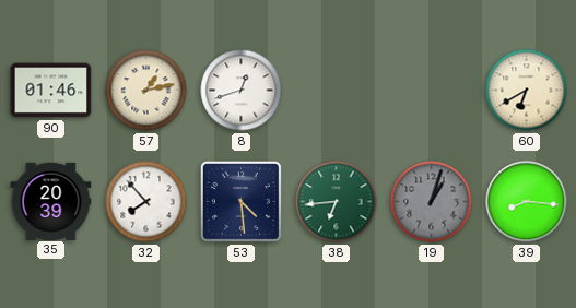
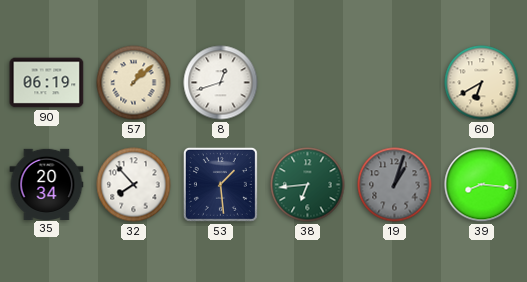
90: 01:46 -> 06:19 (47, 83)
57: 1:13 -> 1:08 (134, 83)
35: 20:39 -> 20:34 (47, 184)
53: 4:29 -> 1:29 (220, 184)
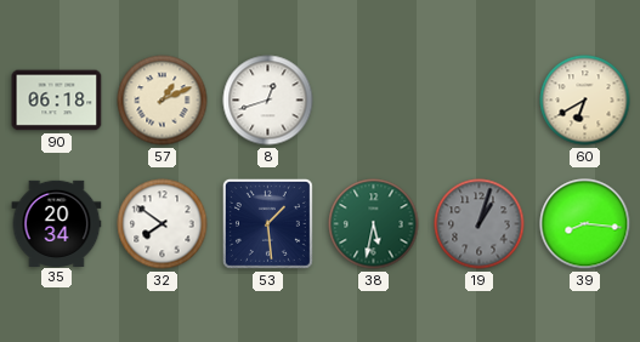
90: 06:19 -> 06:18 (57, 101)
57: 1:08 -> 1:11 (163, 101)
32: 7:53 -> 7:51 (163, 224)
38: 6:44 -> 5:32 (374, 224)
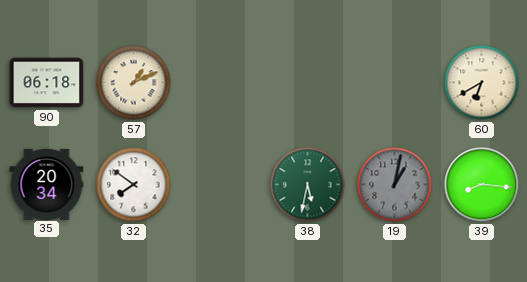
8: 12:42 -> none (268, 101)
53: 1:29 -> none (267, 223)
19: 1:03 -> 1:02 (395, 185)
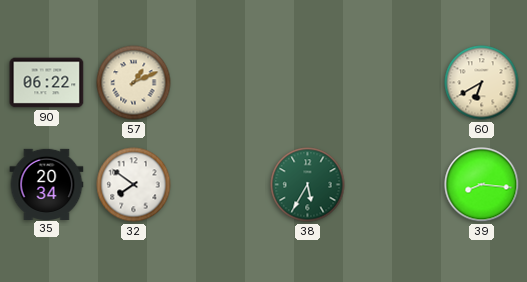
90: 06:18 -> 06:22 (47, 83)
38: 5:32 -> 5:35 (308, 185)
19: 1:02 -> none (395, 185)
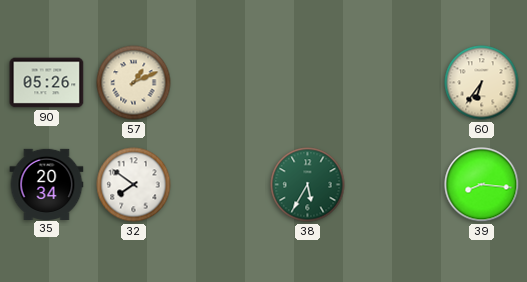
90: 06:22 -> 05:26 (47, 83)
60: 6:40 -> 6:36 (482, 83)
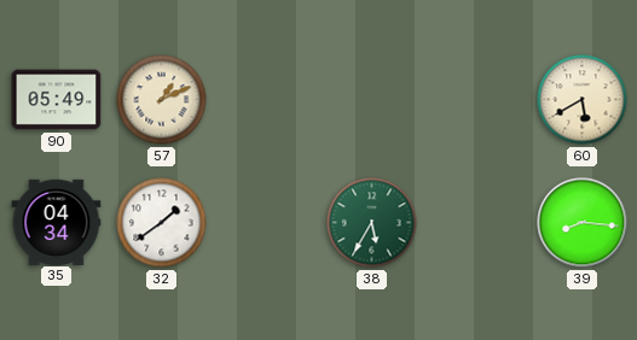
90: 05:26 -> 05:49 (57, 100)
60: 6:36 -> 5:40 (583, 100)
35: 20:34 -> 04:34 (57, 222)
32: 7:51 -> 1:39 (162, 223)
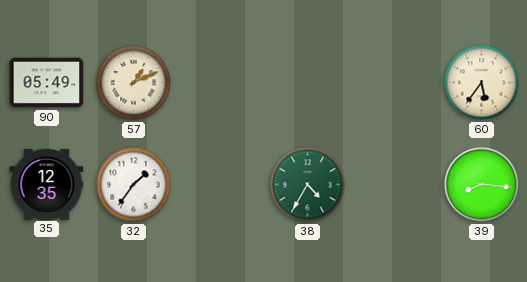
60: 5:40 -> 5:36 (482, 83)
35: 04:34 -> 12:35 (47, 184)
32: 1:39 -> 1:36 (134, 185)
38: 5:35 -> 4:35 (308, 185)
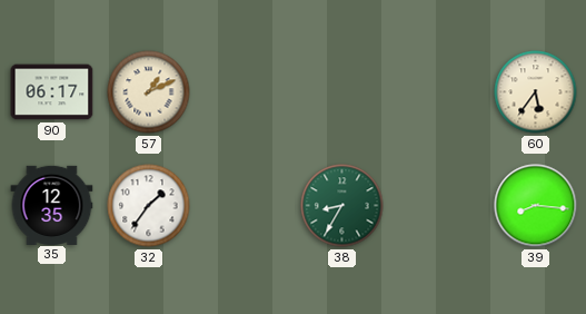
90: 05:49 -> 06:17 (52, 92)
38: 4:35 -> 8:35 (342, 206)
